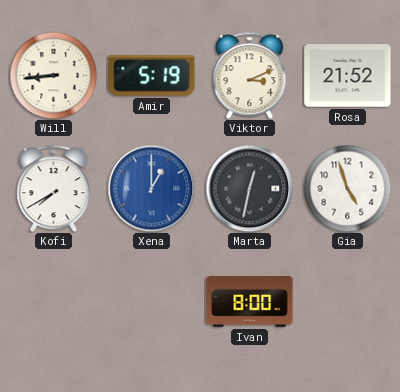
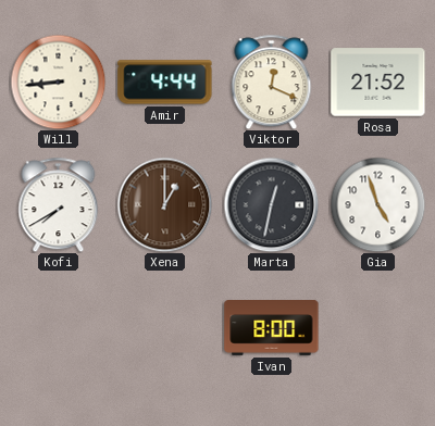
Amir: 5:19 -> 4:44 (165, 83)
Viktor: 3:11 -> 12:19 (272, 82)
Xena dial: blue -> brown (164, 204)
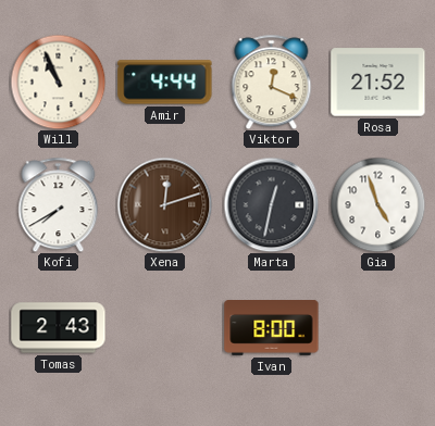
Will: 8:44 -> 10:56 (58, 82)
Xena: 1:00 -> 12:12 (164, 204)
Tomas: none -> 2:43 (59, 328)
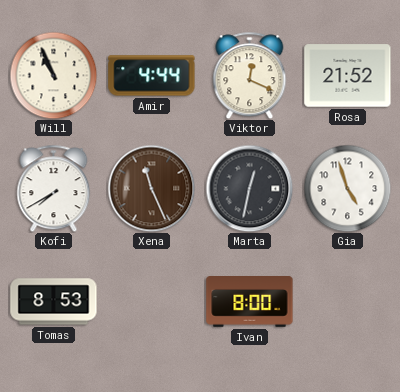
Xena: 12:12 -> 11:26 (151, 188)
Tomas: 2:43 -> 8:53 (54, 302)
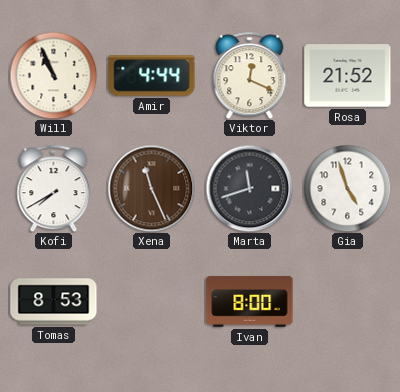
Marta: 12:32 -> 11:42 (249, 188)
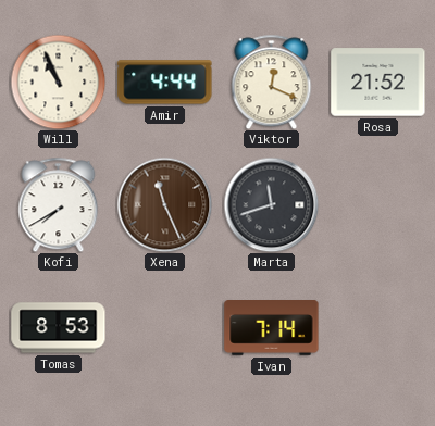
Gia: 4:57 -> none (347, 188)
Ivan: 8:00 -> 7:14 (272, 328)
